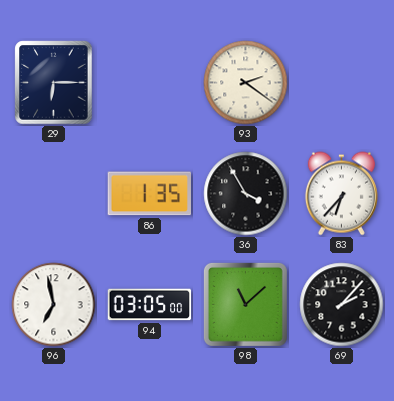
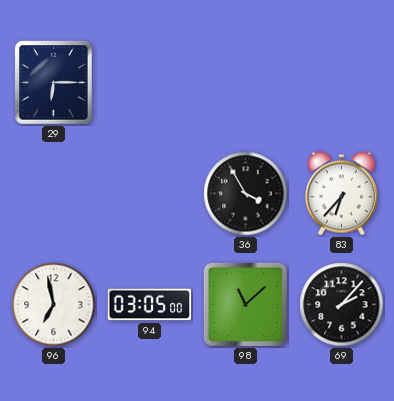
93: 2:21 -> none (246, 83)
86: 1:35 -> none (149, 194)
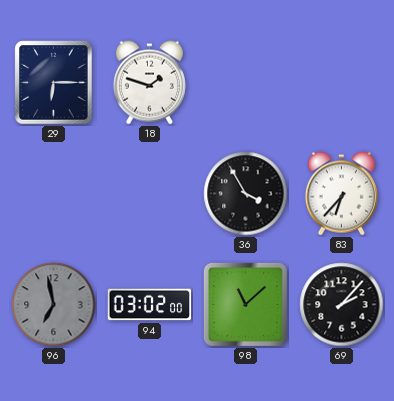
18: none -> 1:48 (149, 83)
96 dial: white -> grey (54, 305)
94: 03:05 -> 03:02 (150, 305)
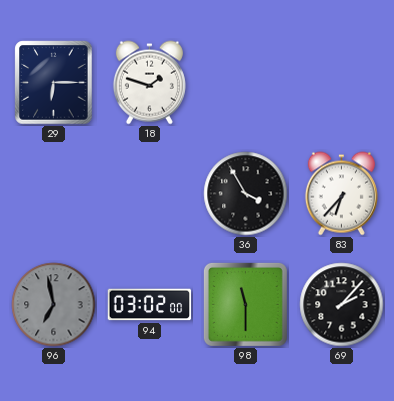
98: 11:08 -> 11:30 (245, 304)
